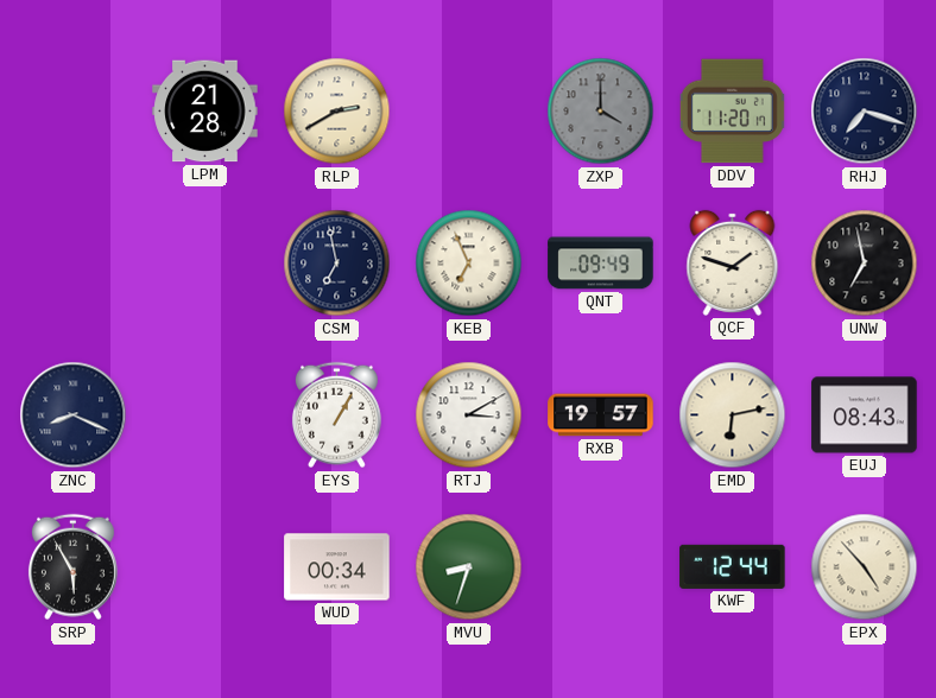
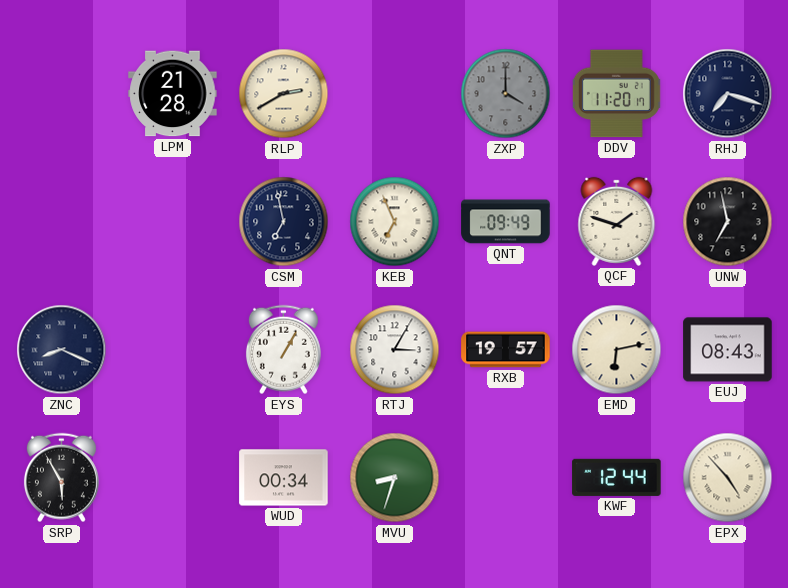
RTJ: 3:10 -> 3:05 (395, 350)
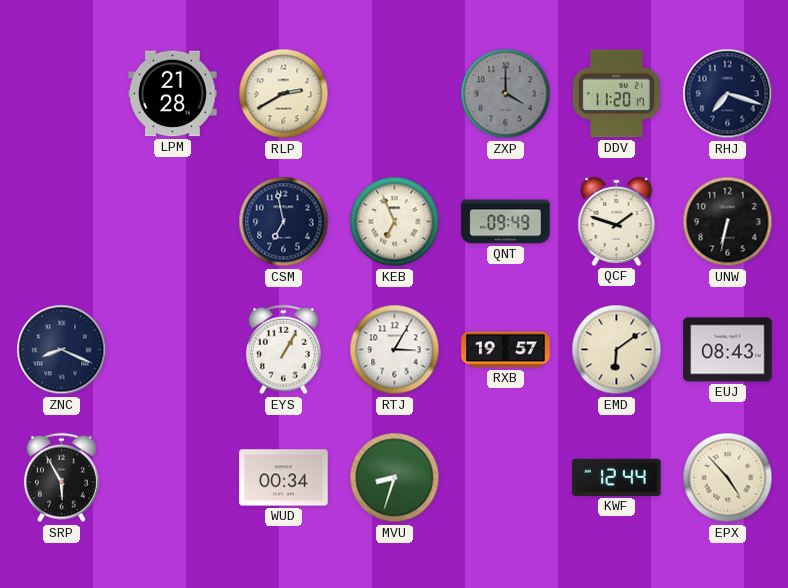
UNW: 6:58 -> 6:32 (728, 222)
EMD: 6:13 -> 6:09 (617, 350)
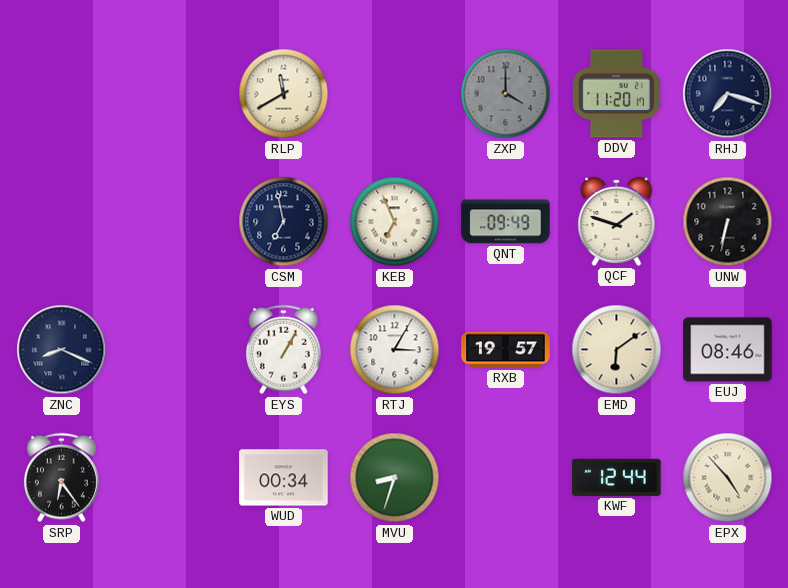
LPM: 21:28 -> none (173, 94)
RLP: 2:40 -> 11:40 (284, 94)
EUJ: 08:43 -> 08:46 (728, 350)
SRP: 5:55 -> 6:24 (61, 478)
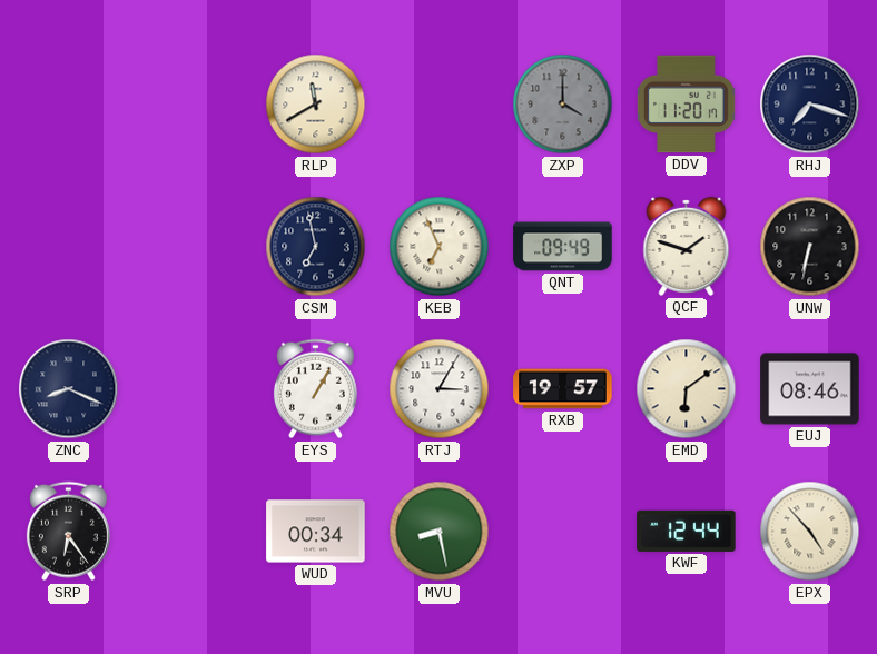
MVU: 8:33 -> 8:28 (440, 532)
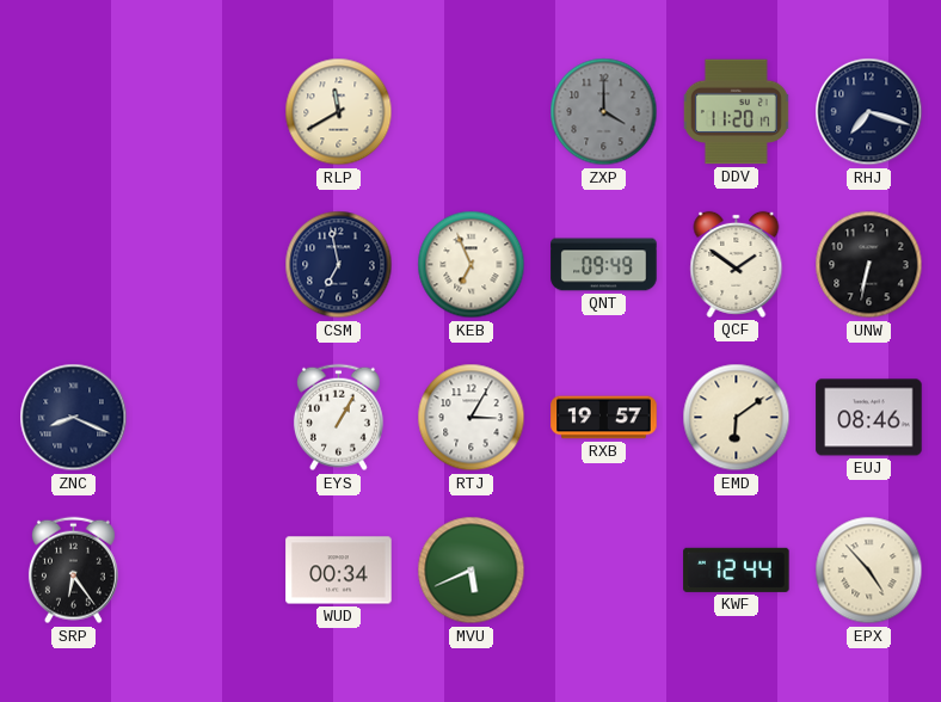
QCF: 1:48 -> 1:51 (737, 264)
MVU: 8:28 -> 5:41 (472, 571)
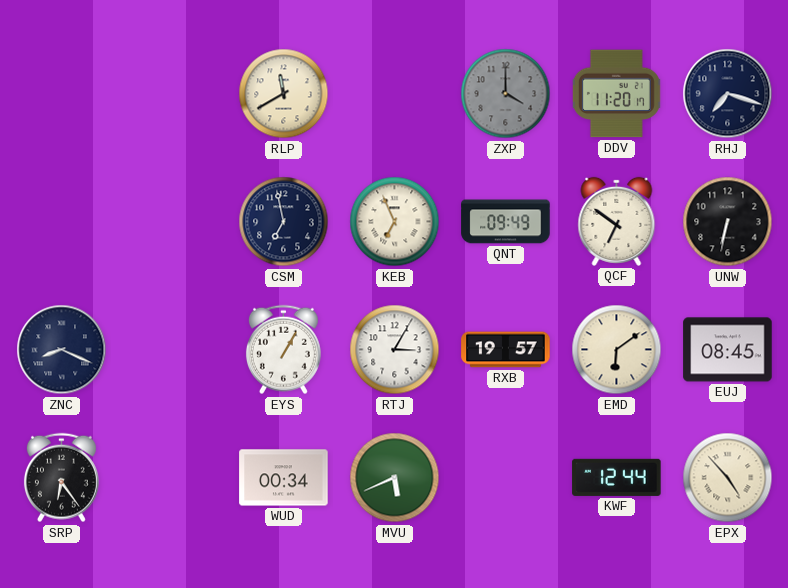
QCF: 1:51 -> 6:51 (617, 221)
EUJ: 08:46 -> 08:45 (728, 350)
